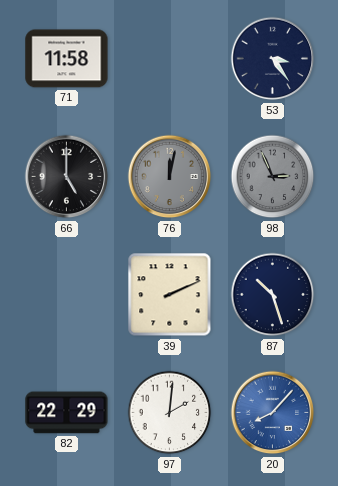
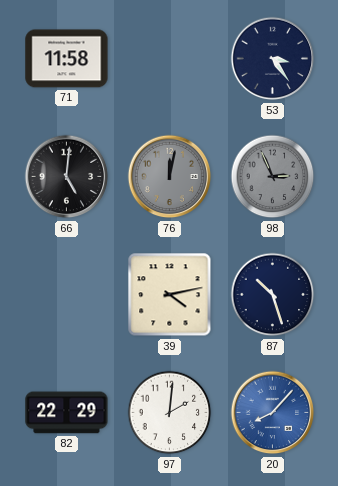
66: 5:00 -> 5:01 (67, 177)
39: 2:11 -> 4:13 (170, 295)
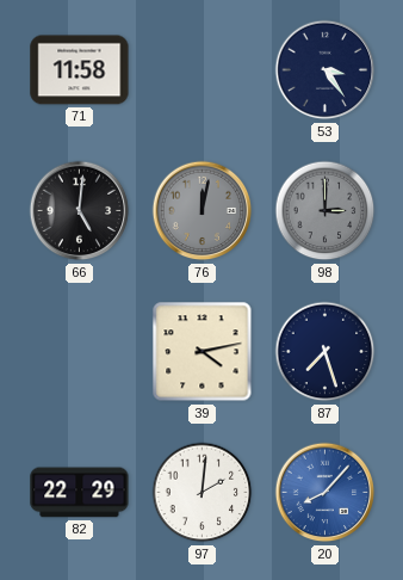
98: 2:56 -> 3:00 (325, 211)
87: 10:27 -> 7:27 (325, 352)
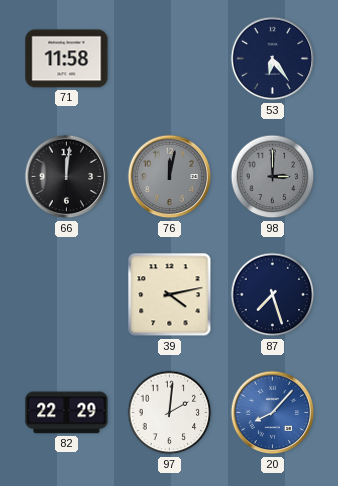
53: 3:24 -> 6:24 (273, 59)
66: 5:01 -> 12:01 (67, 177)
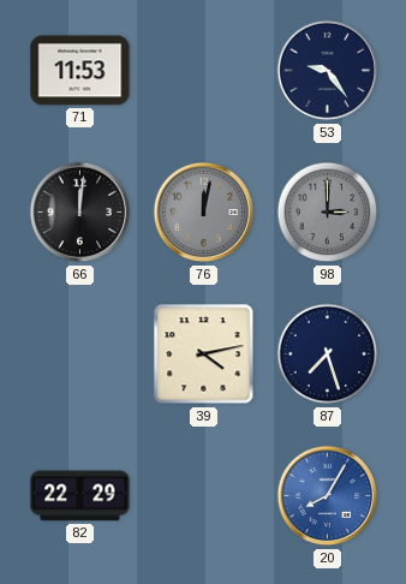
71: 11:58 -> 11:53 (80, 71)
53: 6:24 -> 9:24 (328, 71)
97: 2:01 -> none (170, 413)
20: 8:07 -> 8:05 (328, 496)
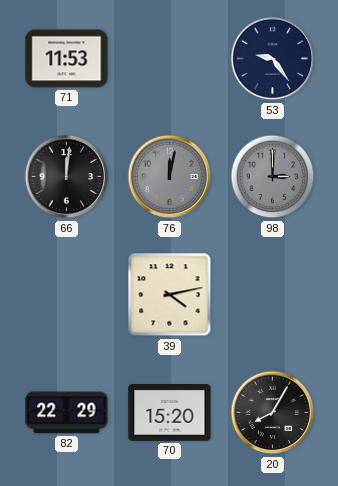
87: 7:27 -> none (328, 354)
70: none -> 15:20 (170, 413)
20 dial: blue -> black (273, 413)
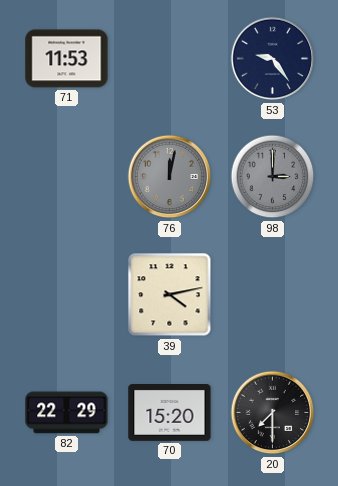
66: 12:01 -> none (67, 177)
20: 8:05 -> 7:30 (273, 413)
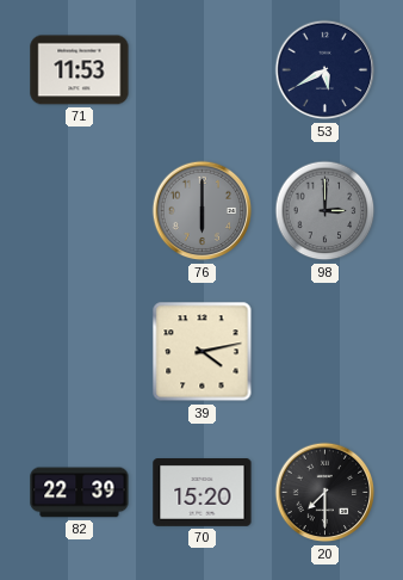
53: 9:24 -> 5:40 (325, 70)
76: 12:02 -> 6:00 (203, 211)
82: 22:29 -> 22:39 (80, 493)
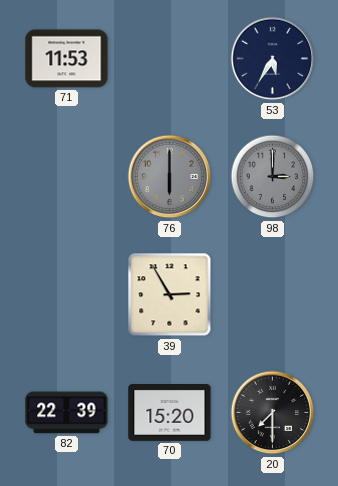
53: 5:40 -> 5:35 (273, 59)
39: 4:13 -> 2:55 (170, 295)
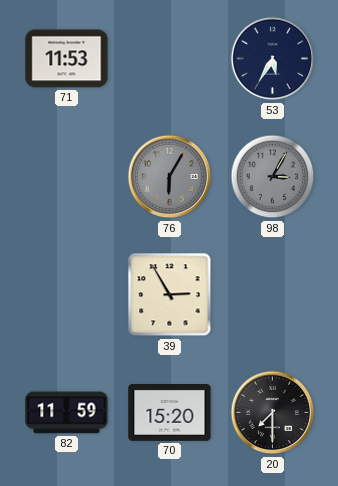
76: 6:00 -> 6:05 (170, 177)
98: 3:00 -> 3:05 (273, 177)
82: 22:39 -> 11:59 (67, 413)
